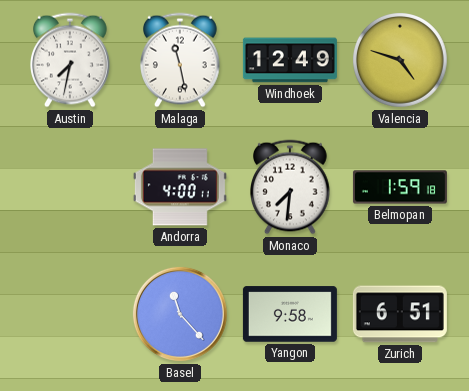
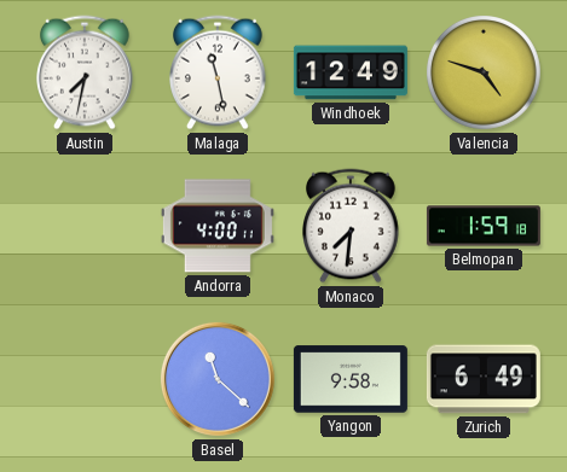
Basel: 11:23 -> 11:22 (218, 379)
Zurich: 6:51 -> 6:49 (484, 379)
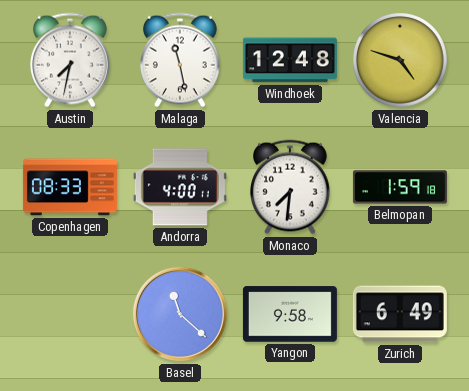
Windhoek: 12:49 -> 12:48 (290, 60)
Copenhagen: none -> 08:33 (70, 187)
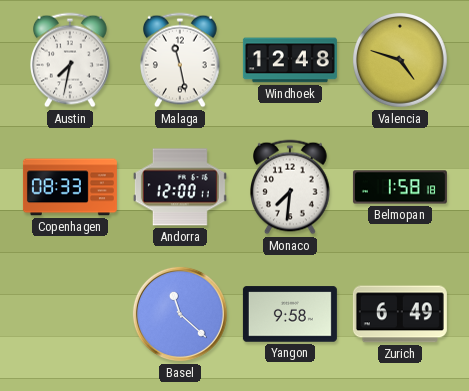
Andorra: 4:00 -> 12:00 (180, 187)
Belmopan: 1:59 -> 1:58 (400, 187)
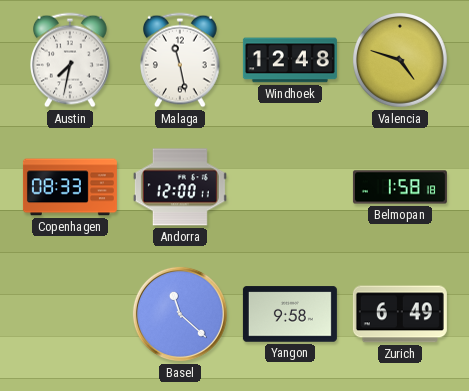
Monaco: 7:31 -> none (291, 187)
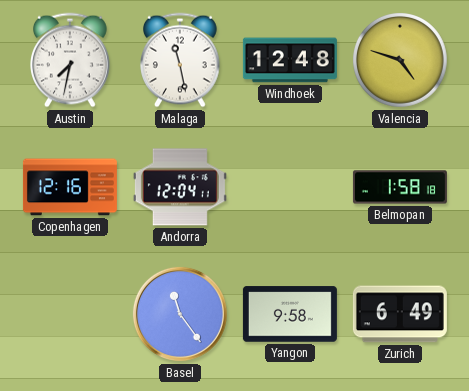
Copenhagen: 08:33 -> 12:16 (70, 187)
Andorra: 12:00 -> 12:04 (180, 187)
Basel: 11:22 -> 11:24 (180, 314)
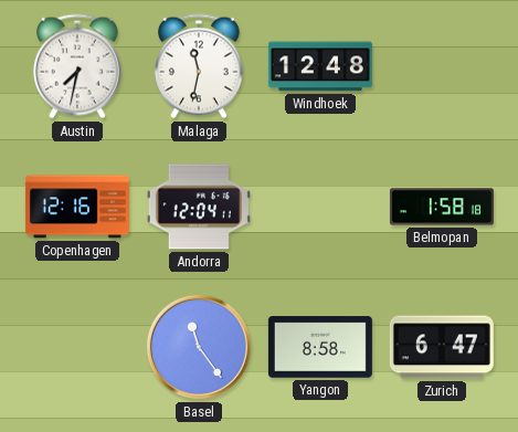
Malaga: 11:28 -> 11:32 (200, 66)
Valencia: 4:48 -> none (401, 61)
Yangon: 9:58 -> 8:58 (320, 347)
Zurich: 6:49 -> 6:47 (442, 347)
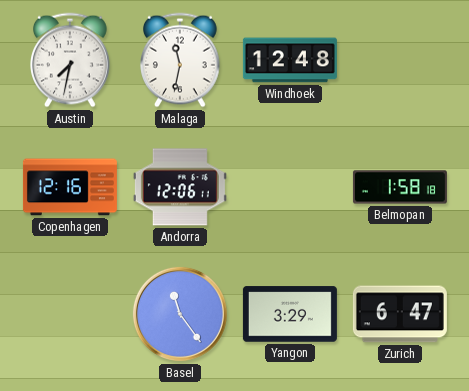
Andorra: 12:04 -> 12:06 (180, 187)
Yangon: 8:58 -> 3:29 (290, 314)
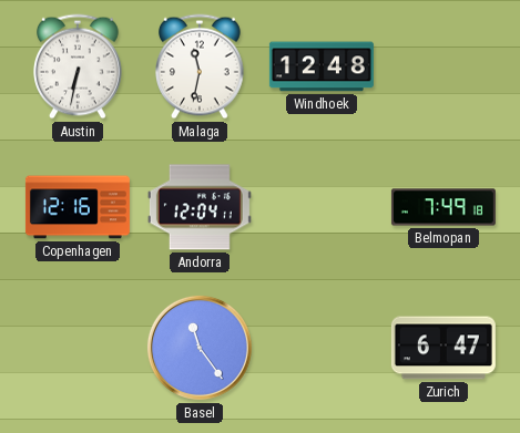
Austin: 7:32 -> 6:32 (79, 66)
Andorra: 12:06 -> 12:04 (200, 207)
Belmopan: 1:58 -> 7:49 (443, 207)
Yangon: 3:29 -> none (290, 314)
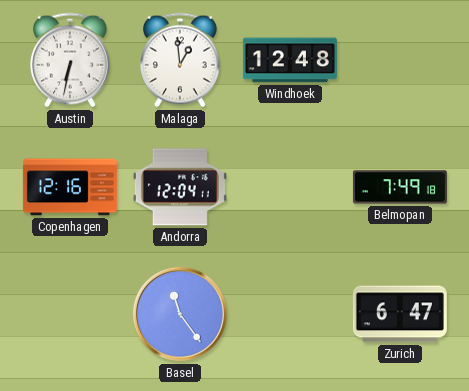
Malaga: 11:32 -> 12:59 (181, 60)
